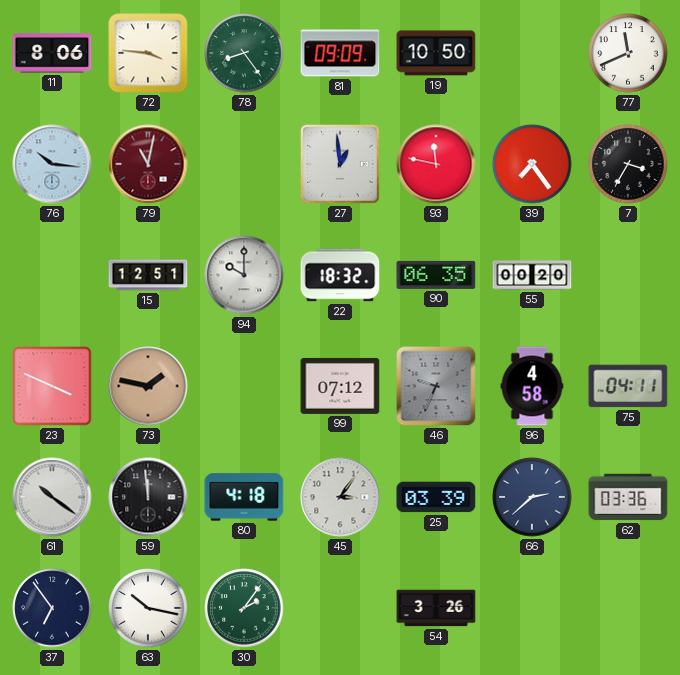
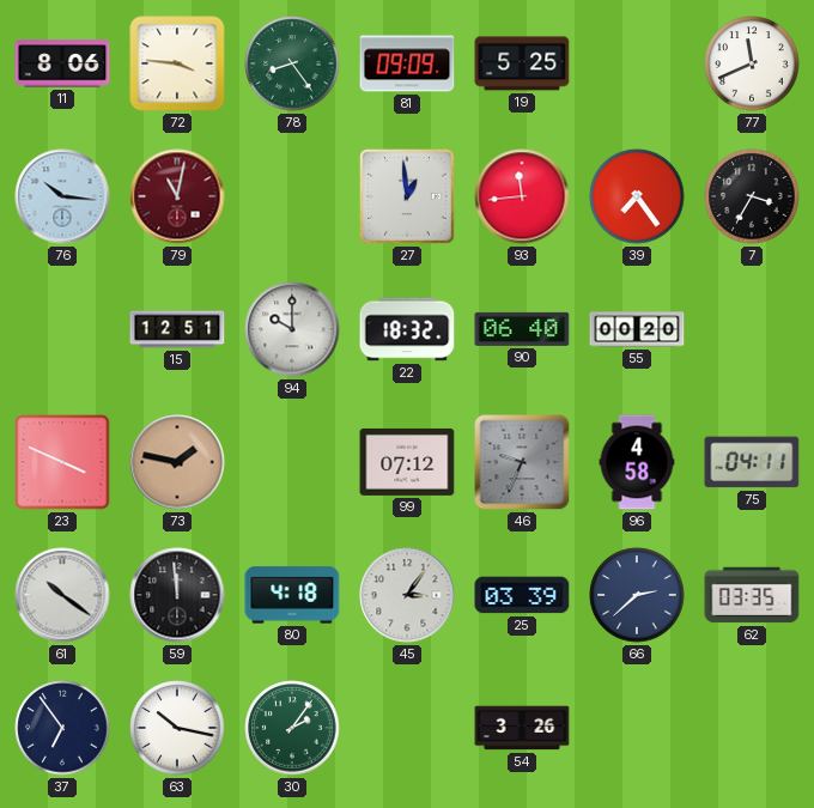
19: 10:50 -> 5:25 (522, 63)
93: 11:47 -> 11:44 (522, 196)
90: 06:35 -> 06:40 (522, 329)
62: 03:36 -> 03:35 (752, 595)
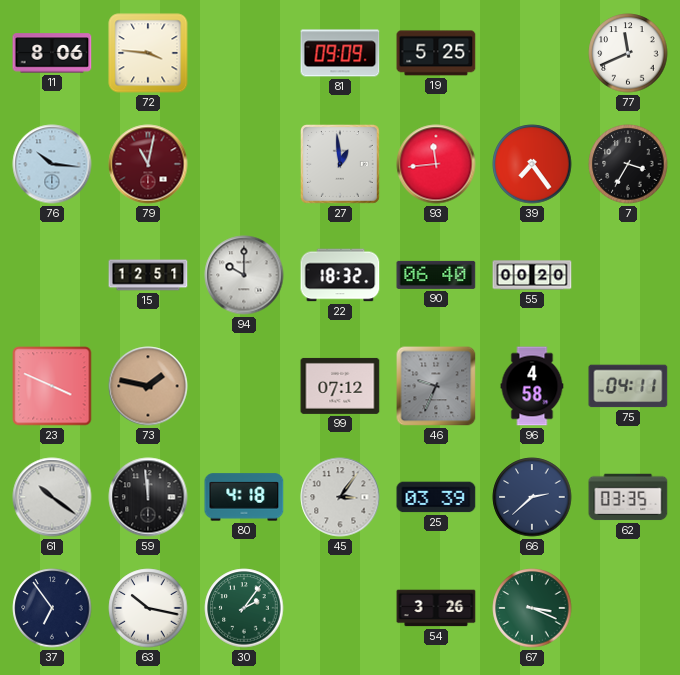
78: 8:24 -> none (292, 63)
67: none -> 3:19 (532, 608)
